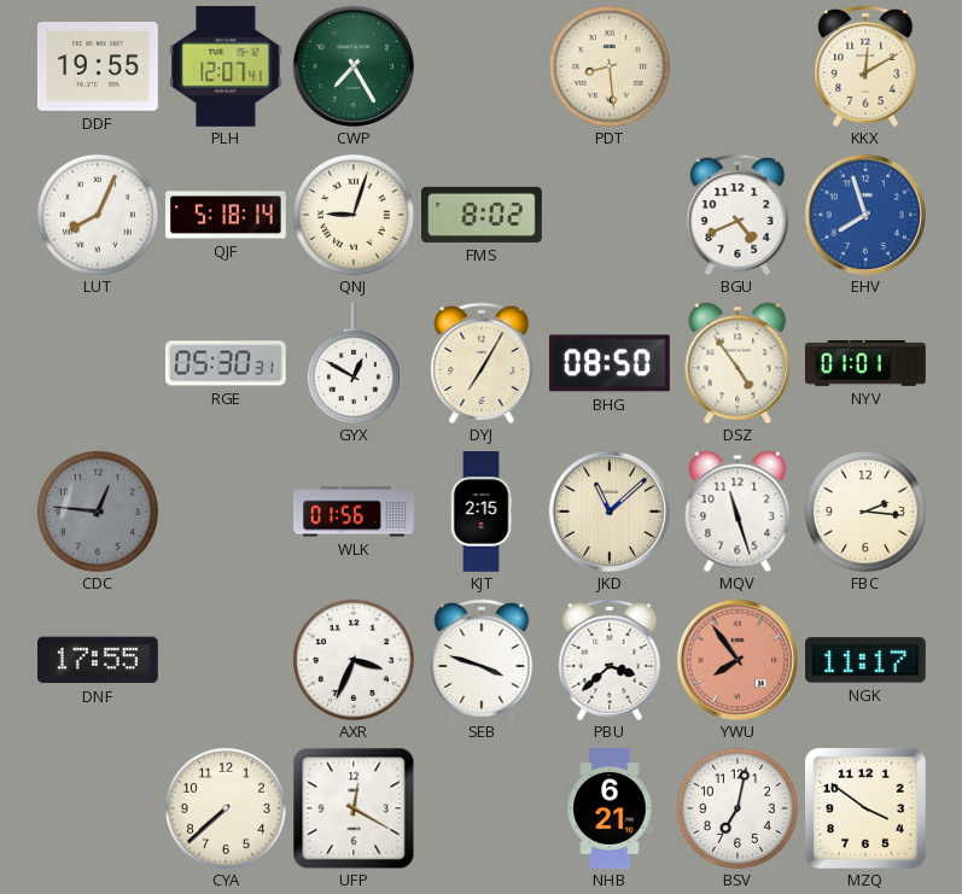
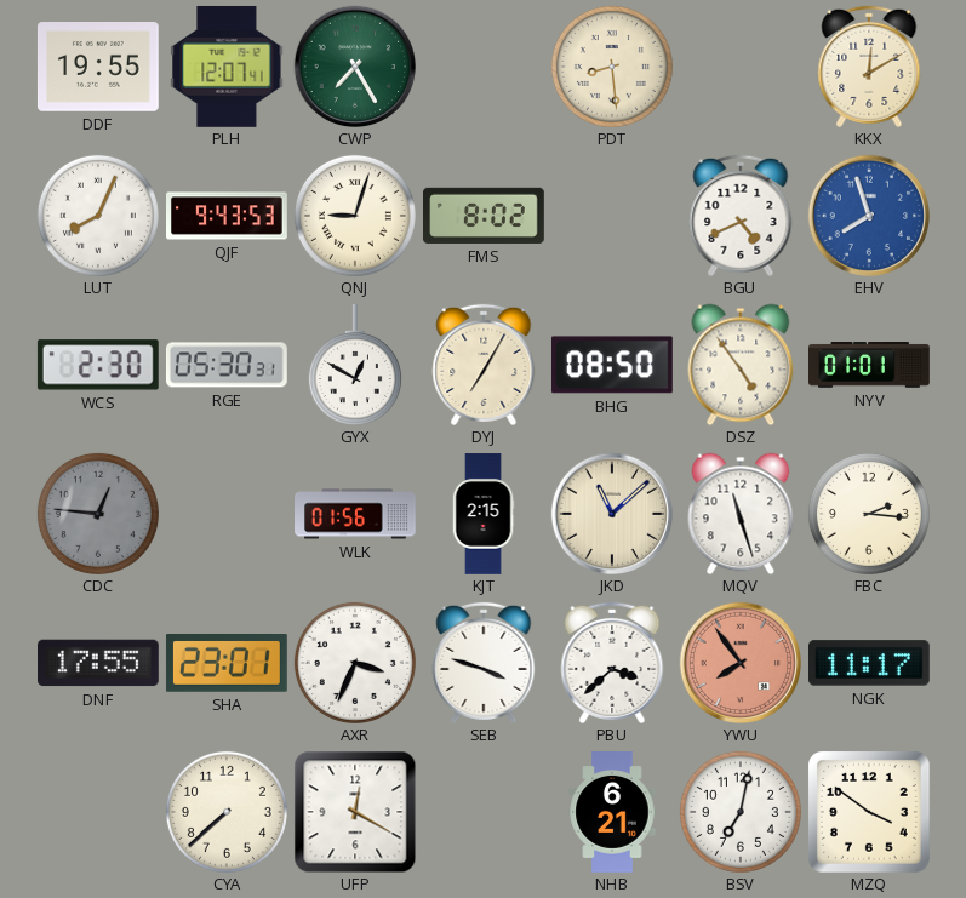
QJF: 5:18 -> 9:43 (228, 216)
WCS: none -> 2:30 (98, 365)
SHA: none -> 23:01 (227, 664)
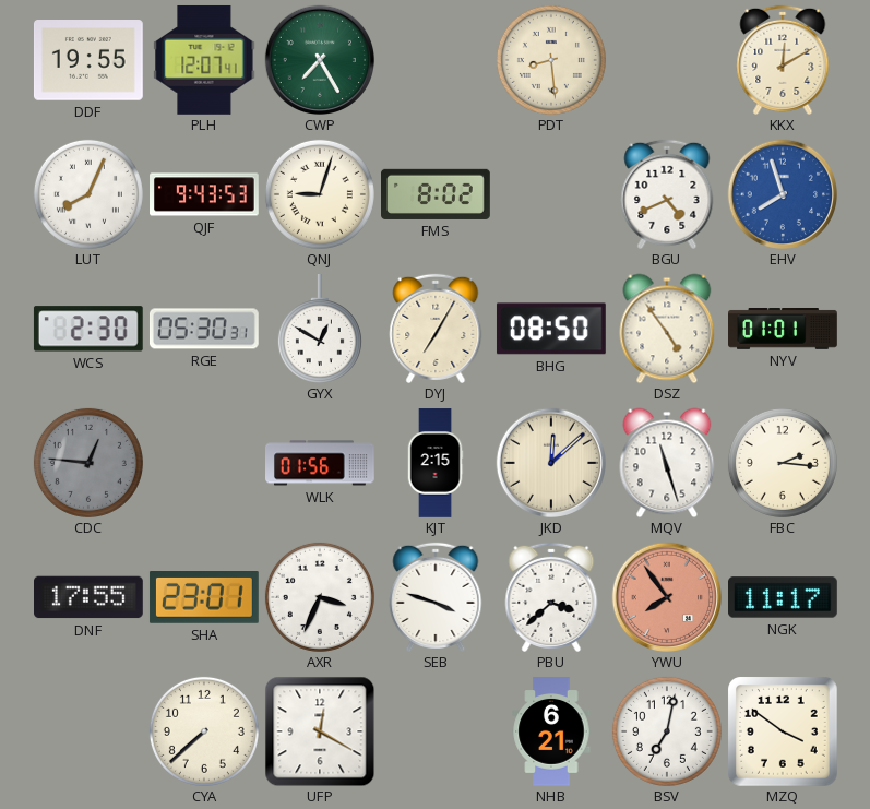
JKD: 11:08 -> 12:08 (550, 462)
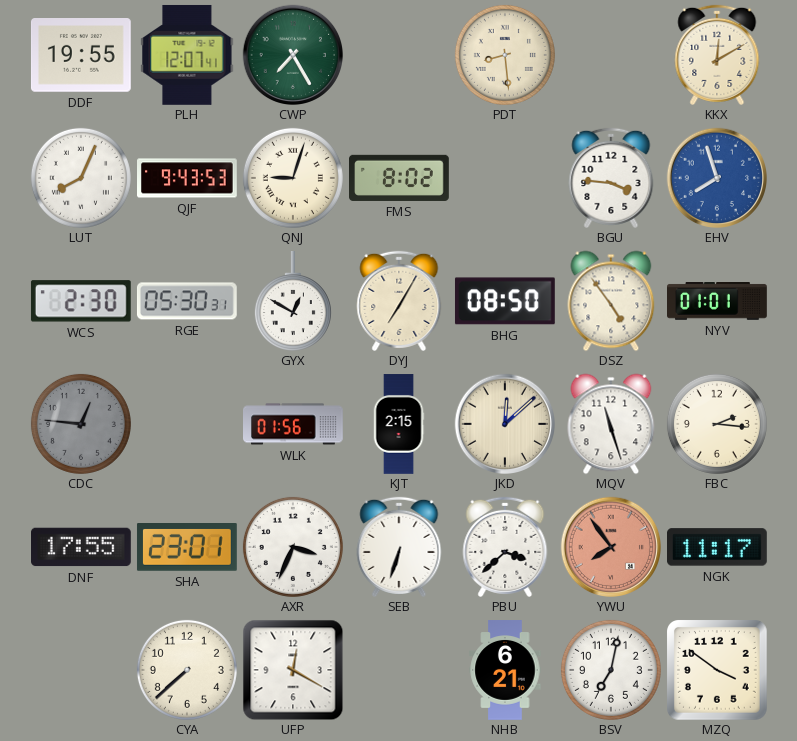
BGU: 4:41 -> 3:46 (611, 178)
SEB: 3:48 -> 6:33 (399, 547)
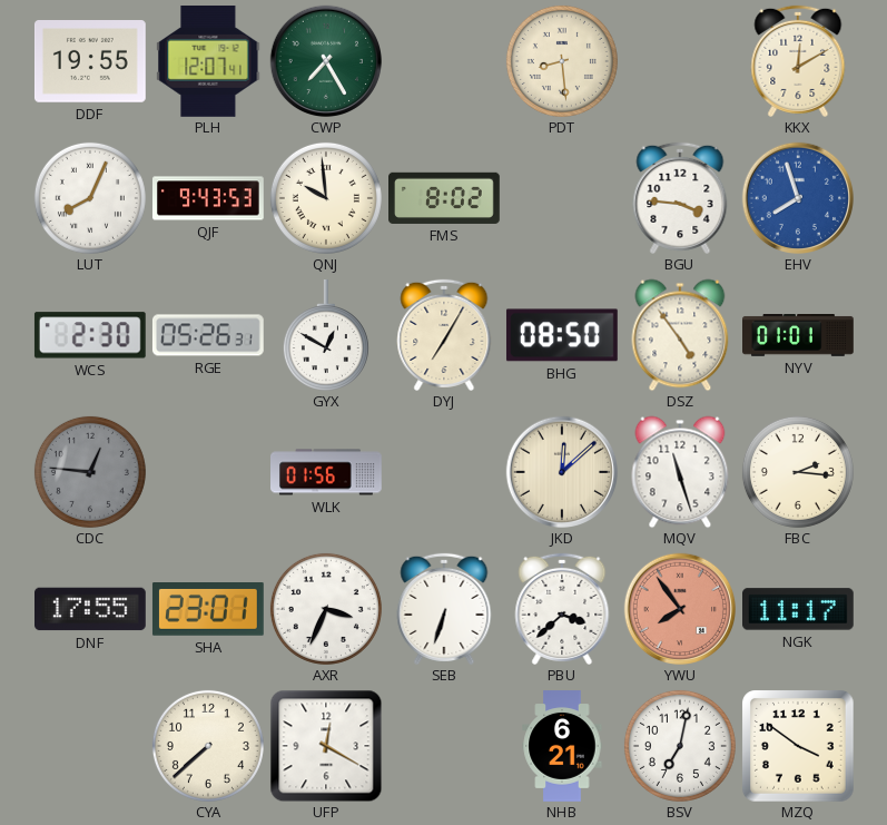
QNJ: 9:03 -> 9:59 (326, 198)
RGE: 05:30 -> 05:26 (208, 335)
KJT: 2:15 -> none (399, 424)
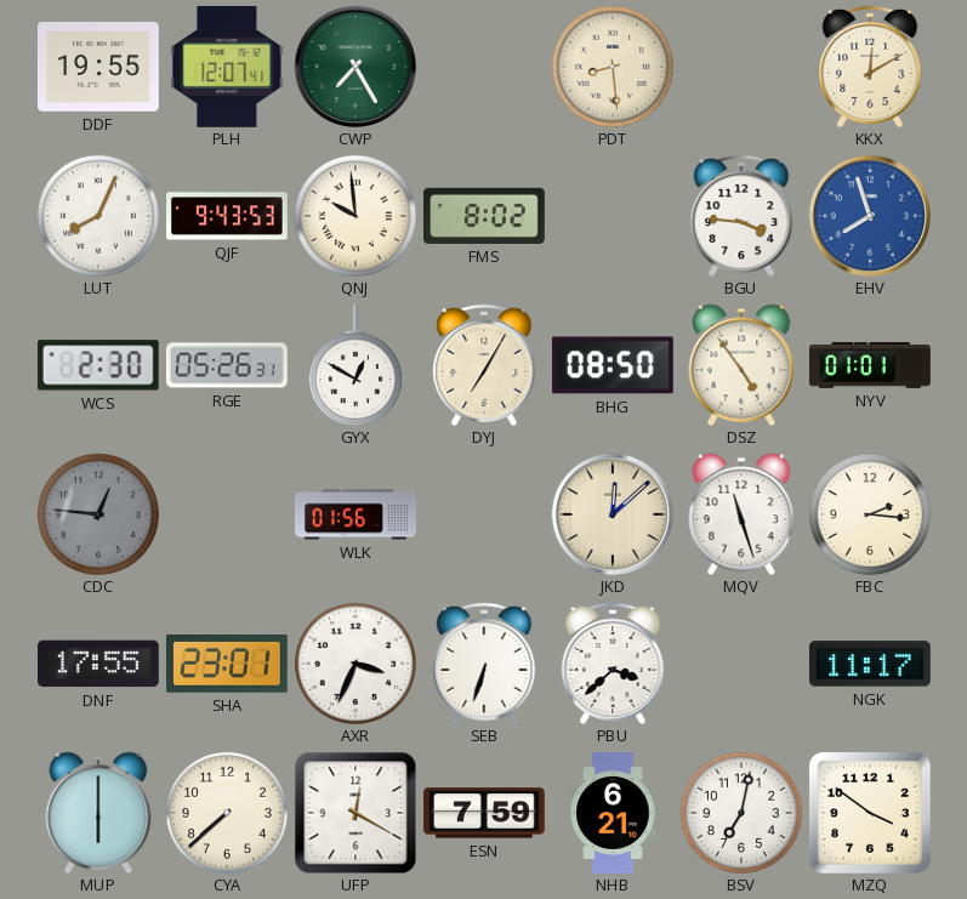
YWU: 7:54 -> none (679, 608)
MUP: none -> 6:00 (98, 813)
ESN: none -> 7:59 (485, 813)
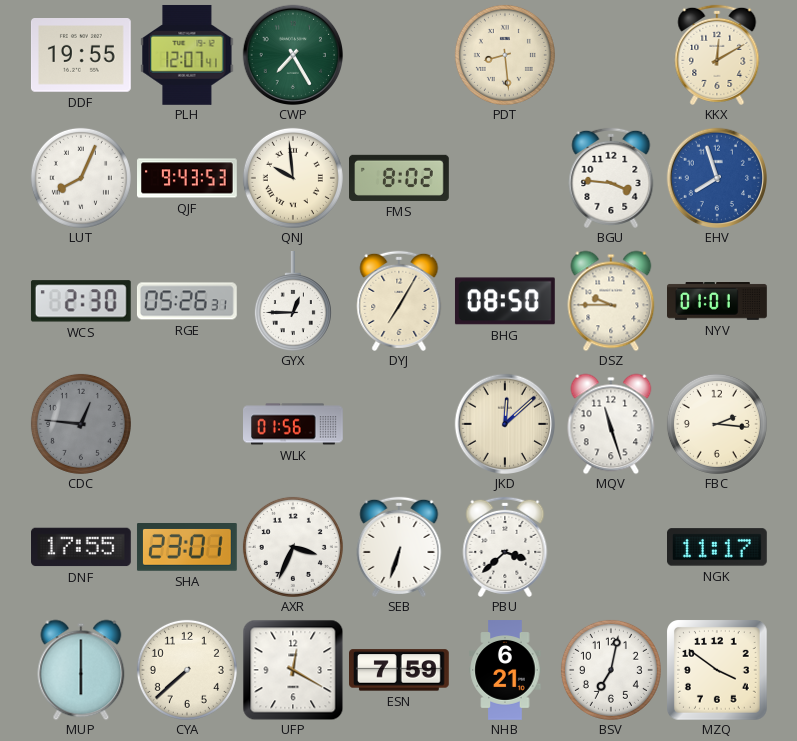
GYX: 12:50 -> 12:45 (293, 301)
DSZ: 4:54 -> 9:45 (611, 301)
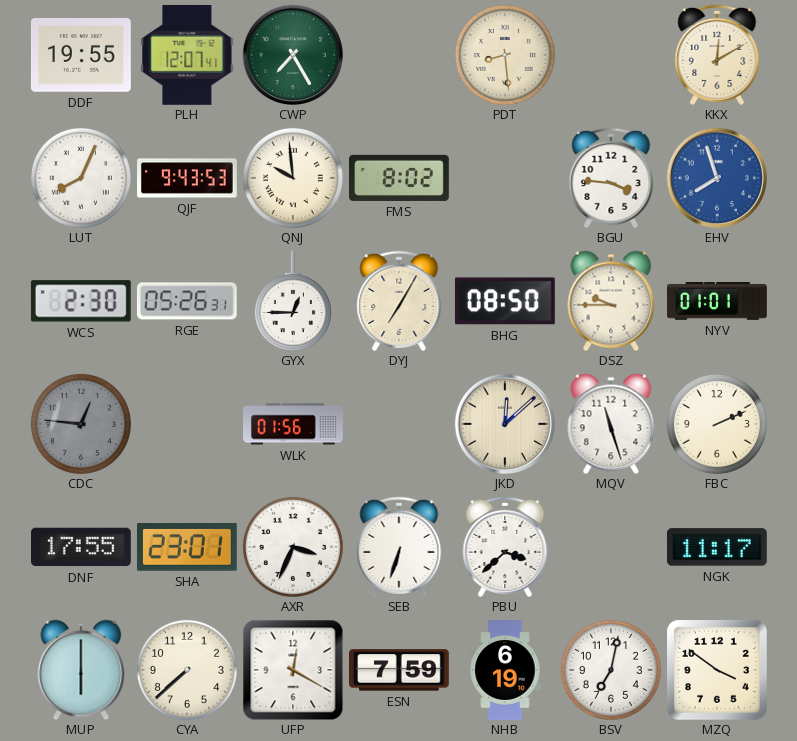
FBC: 2:16 -> 2:11 (717, 424)
NHB: 6:21 -> 6:19 (505, 670)
